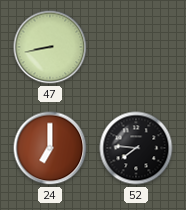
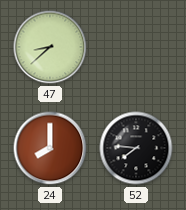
47: 8:43 -> 8:38 (50, 47)
24: 7:00 -> 8:00 (50, 148)
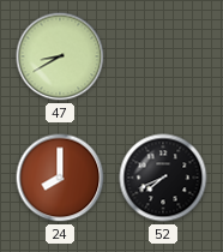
47: 8:38 -> 8:40 (60, 56)
52: 7:46 -> 7:41 (163, 178)
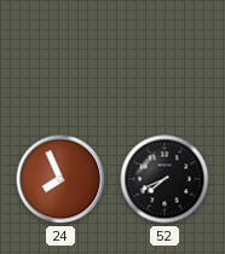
47: 8:40 -> none (60, 56)
24: 8:00 -> 7:56 (60, 179)
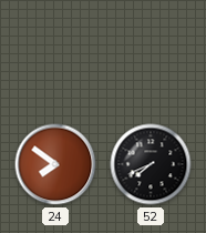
24: 7:56 -> 7:51 (55, 164)
